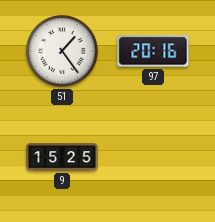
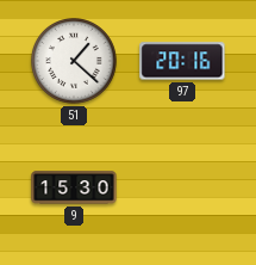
51: 1:24 -> 1:22 (75, 62)
9: 15:25 -> 15:30 (74, 187)
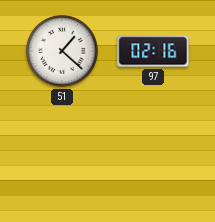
97: 20:16 -> 02:16 (153, 51)
9: 15:30 -> none (74, 187)
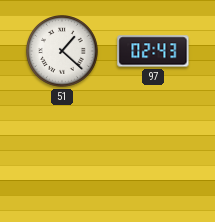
97: 02:16 -> 02:43 (153, 51)
